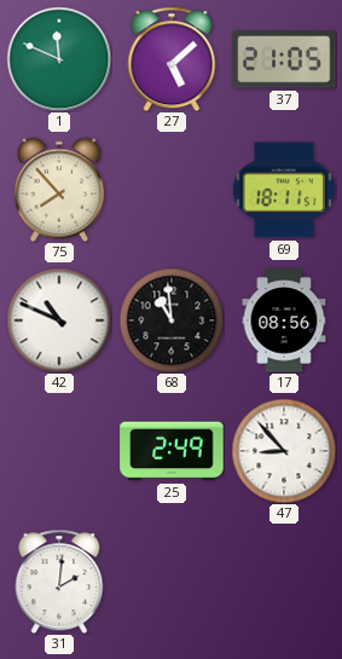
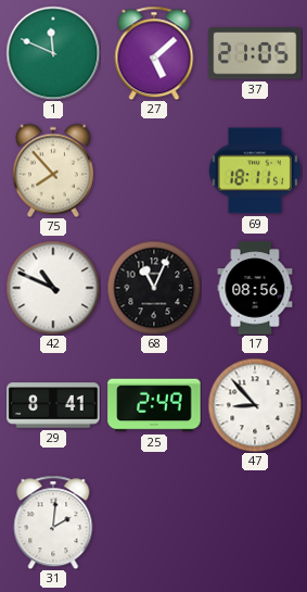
68: 10:59 -> 11:04 (154, 288)
29: none -> 8:41 (53, 405)
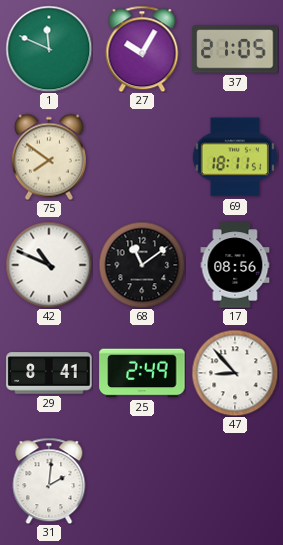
27: 5:08 -> 10:05 (142, 49)
75: 7:53 -> 7:51 (49, 157)
68: 11:04 -> 11:09 (142, 265)
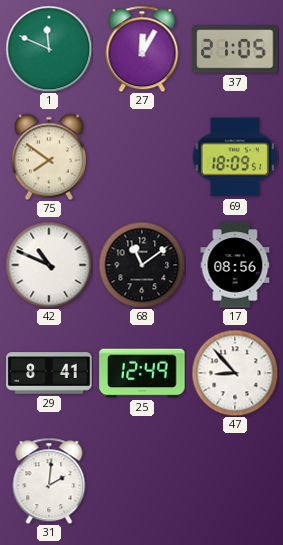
27: 10:05 -> 12:05 (142, 49)
69: 18:11 -> 18:09 (235, 157)
25: 2:49 -> 12:49 (142, 373)
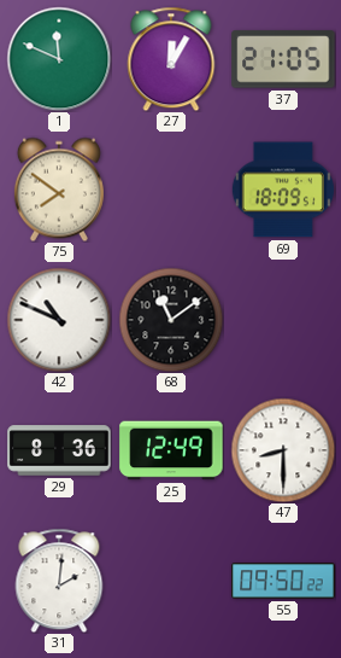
17: 08:56 -> none (235, 265)
29: 8:41 -> 8:36 (59, 450)
47: 8:53 -> 8:30 (283, 450)
55: none -> 09:50 (283, 581)
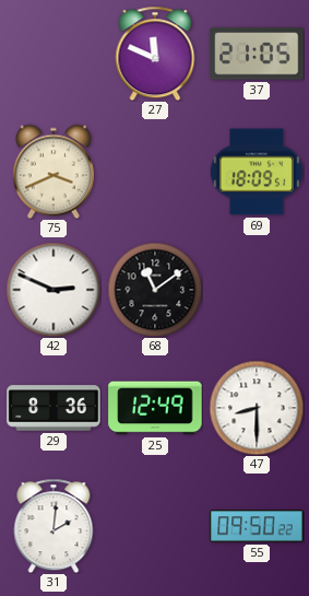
1: 11:49 -> none (59, 59)
27: 12:05 -> 11:49 (155, 54)
75: 7:51 -> 3:41 (54, 172)
42: 10:49 -> 2:49 (54, 290)
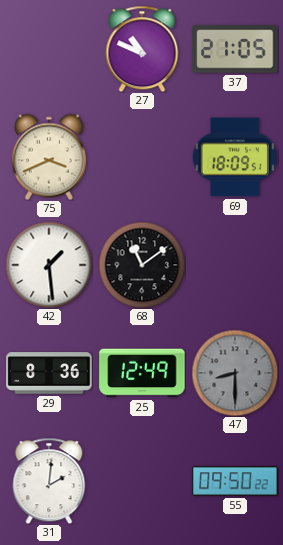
27: 11:49 -> 10:49 (142, 49)
42: 2:49 -> 1:29 (49, 265)
47 dial: white -> grey (235, 373)
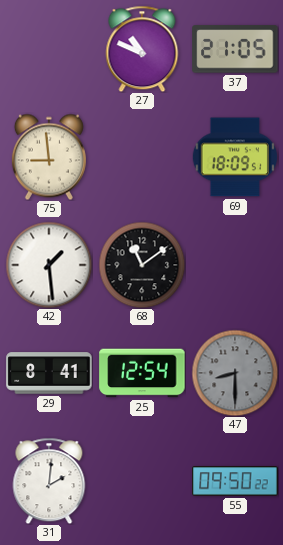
75: 3:41 -> 8:59 (49, 157)
29: 8:36 -> 8:41 (49, 373)
25: 12:49 -> 12:54 (142, 373)
